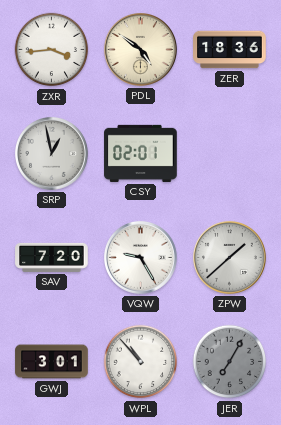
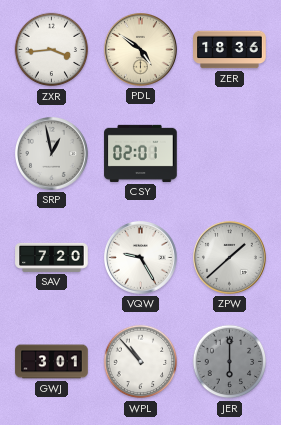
JER: 7:05 -> 6:00 (230, 362)
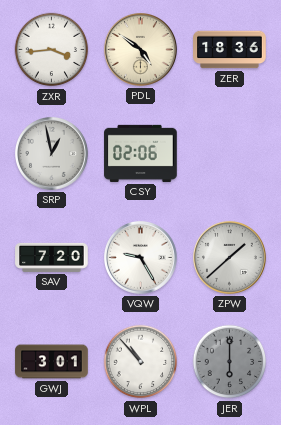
CSY: 02:01 -> 02:06 (141, 153)
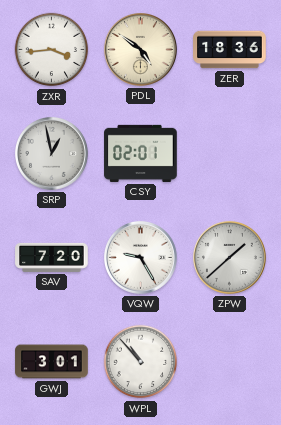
CSY: 02:06 -> 02:01 (141, 153)
JER: 6:00 -> none (230, 362)
